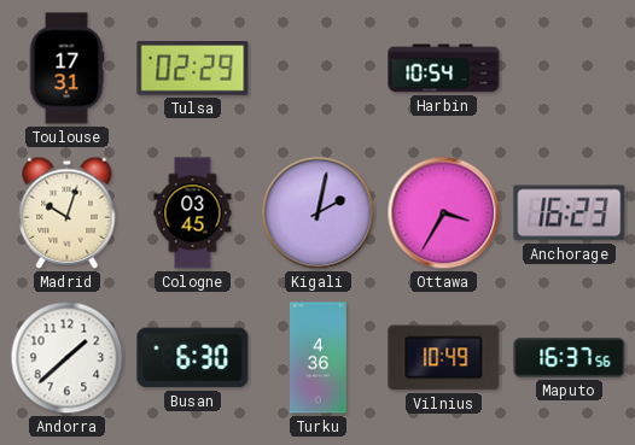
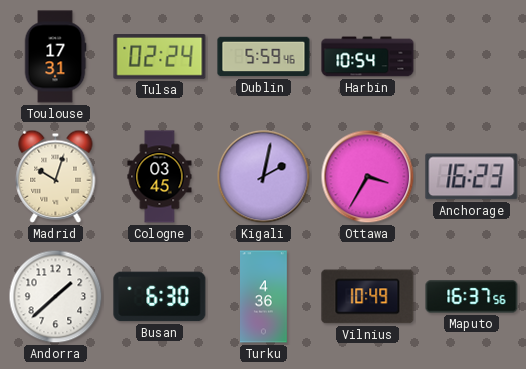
Tulsa: 02:29 -> 02:24 (160, 57)
Dublin: none -> 5:59 (264, 57)
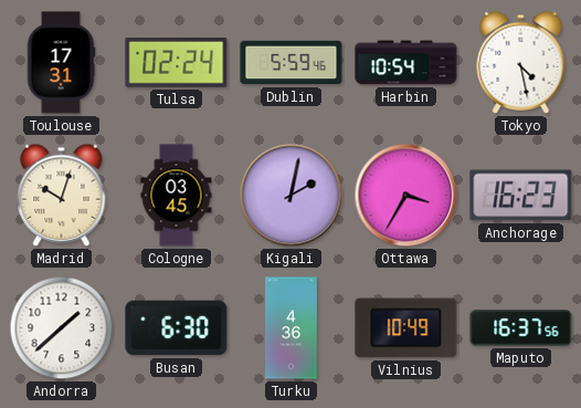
Tokyo: none -> 4:28 (521, 62)
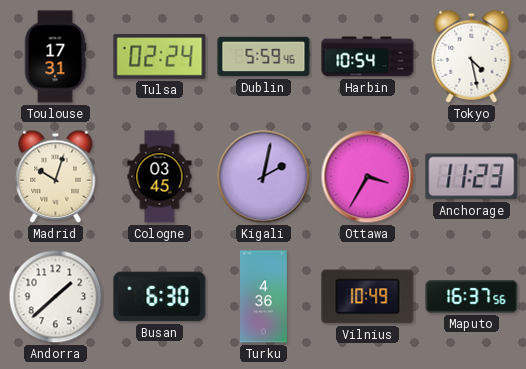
Anchorage: 16:23 -> 11:23 (472, 177)
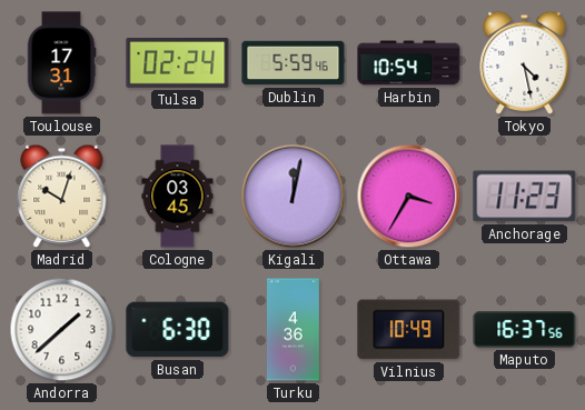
Kigali: 2:02 -> 12:02 (294, 197)
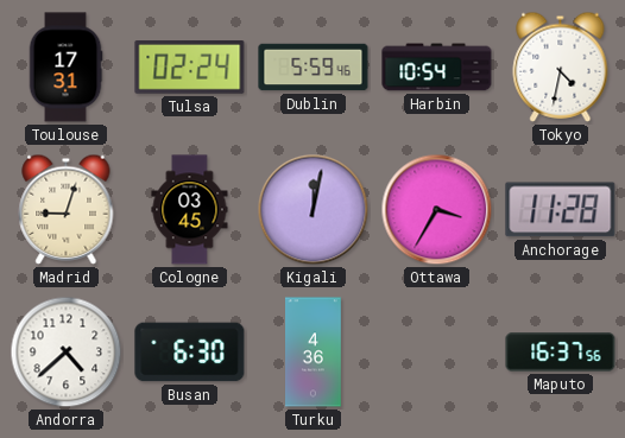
Tokyo: 4:28 -> 4:32 (561, 66)
Madrid: 10:03 -> 9:03 (67, 209)
Anchorage: 11:23 -> 11:28 (561, 210)
Andorra: 1:38 -> 4:38 (67, 353)
Vilnius: 10:49 -> none (409, 330)
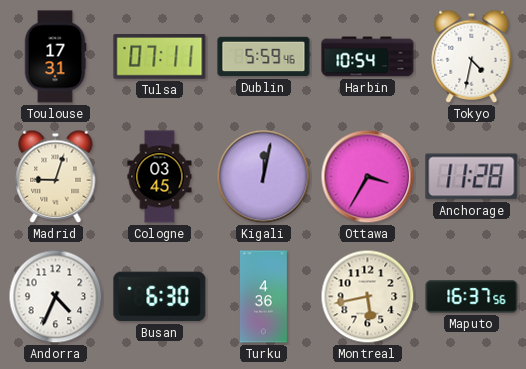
Tulsa: 02:24 -> 07:11 (160, 57)
Andorra: 4:38 -> 4:34 (56, 297)
Montreal: none -> 5:43 (368, 297)
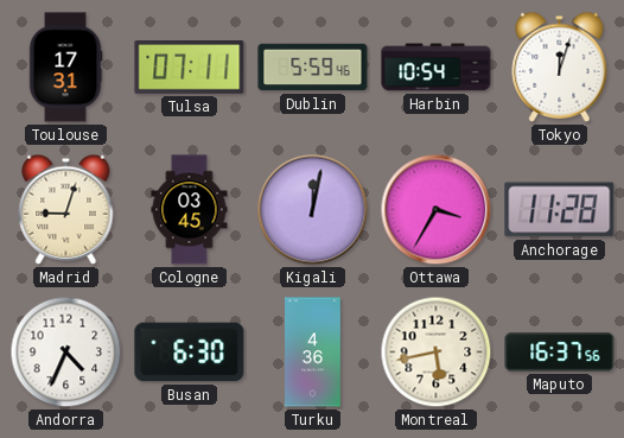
Tokyo: 4:32 -> 12:03 (560, 66)
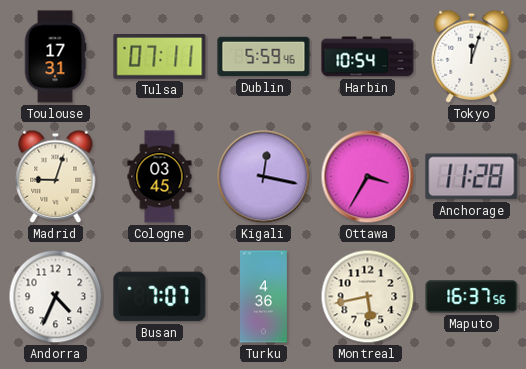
Kigali: 12:02 -> 12:17 (264, 177)
Busan: 6:30 -> 7:07 (160, 297)
